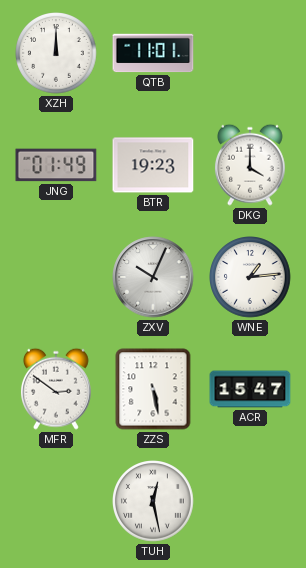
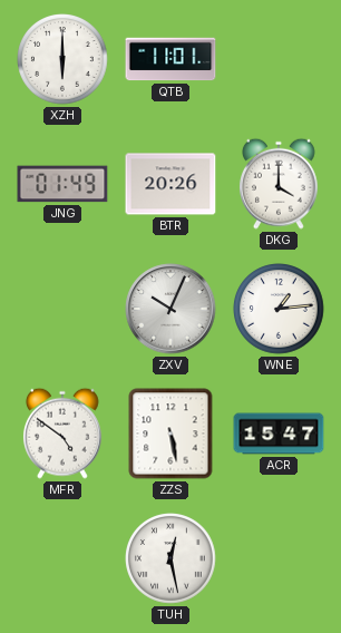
XZH: 12:00 -> 6:00 (62, 59)
BTR: 19:23 -> 20:26 (170, 184)
MFR: 2:51 -> 4:51 (62, 434)
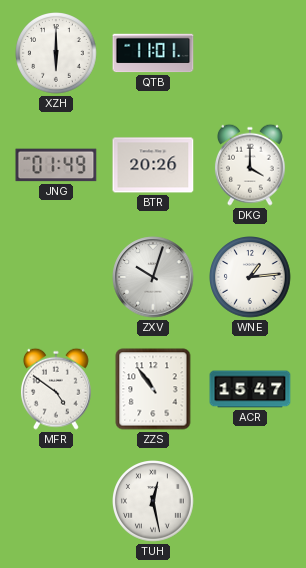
ZXV: 10:04 -> 10:03 (153, 277)
ZZS: 5:28 -> 10:54 (153, 389)
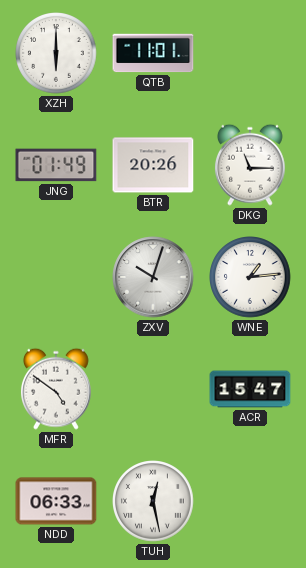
DKG: 4:00 -> 11:15 (250, 165)
ZZS: 10:54 -> none (153, 389)
NDD: none -> 06:33 (56, 501)
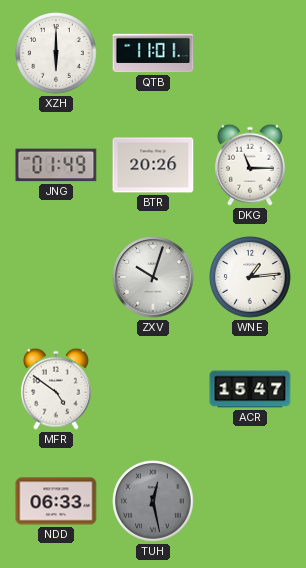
TUH dial: white -> grey (153, 501)
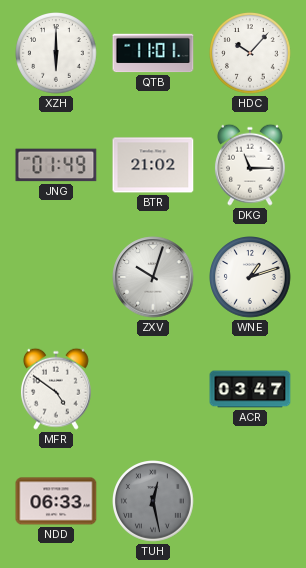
HDC: none -> 10:07 (250, 53)
BTR: 20:26 -> 21:02 (153, 165)
WNE: 1:14 -> 1:12 (250, 277)
ACR: 15:47 -> 03:47 (250, 389)
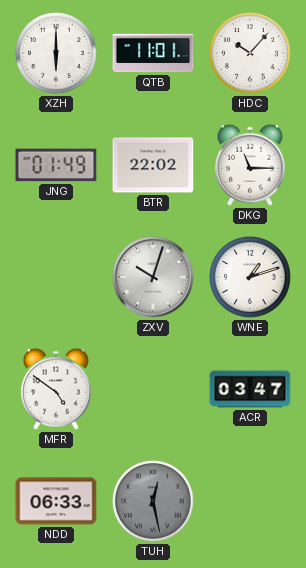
BTR: 21:02 -> 22:02 (153, 165)
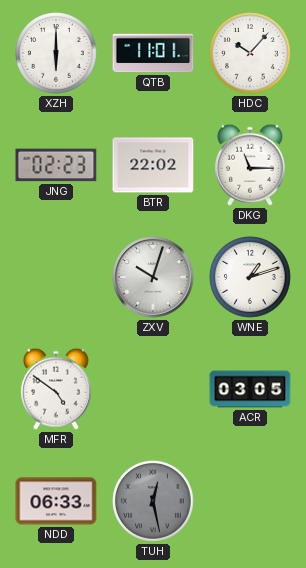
JNG: 01:49 -> 02:23 (56, 165)
ACR: 03:47 -> 03:05 (250, 389)
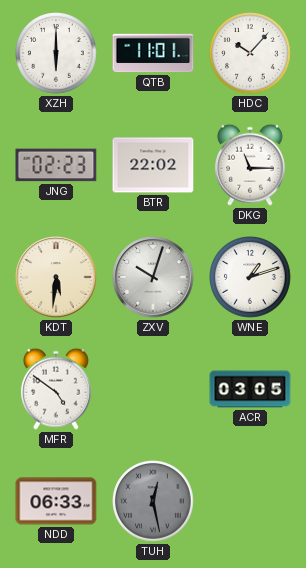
KDT: none -> 5:31 (56, 277)
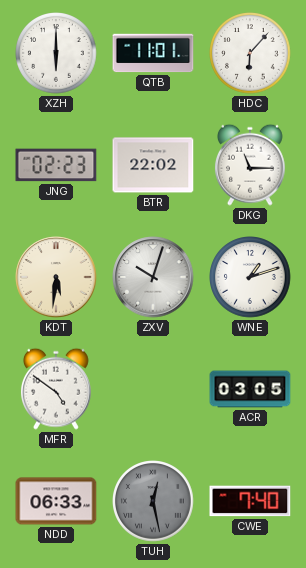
HDC: 10:07 -> 6:07 (250, 53)
CWE: none -> 7:40 (250, 501)
